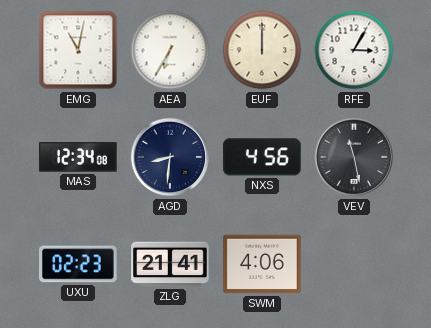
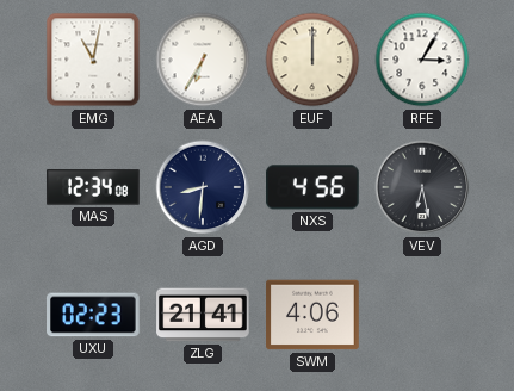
VEV: 11:28 -> 6:28 (422, 187)
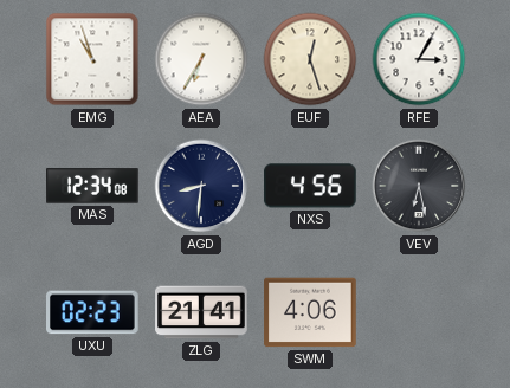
EMG: 11:02 -> 10:57 (92, 59)
EUF: 12:00 -> 12:27 (310, 59)
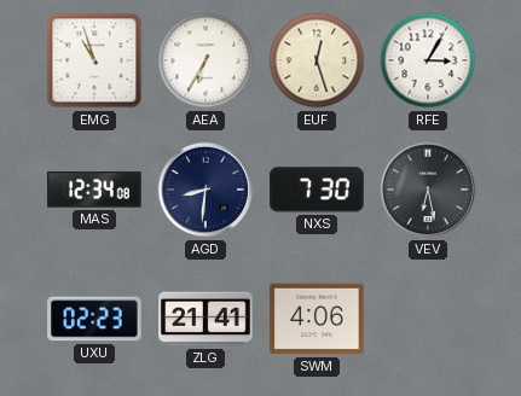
NXS: 4:56 -> 7:30 (318, 190)
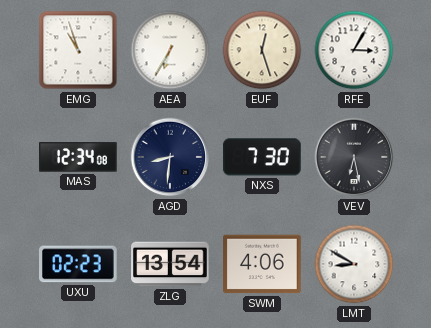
ZLG: 21:41 -> 13:54 (170, 264)
LMT: none -> 8:50 (354, 264)
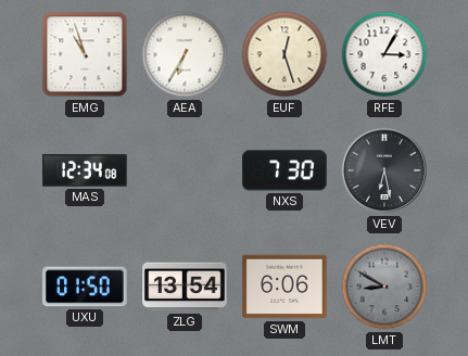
AGD: 8:31 -> none (170, 157)
UXU: 02:23 -> 01:50 (86, 287)
SWM: 4:06 -> 6:06 (284, 287)
LMT dial: white -> grey (384, 287)
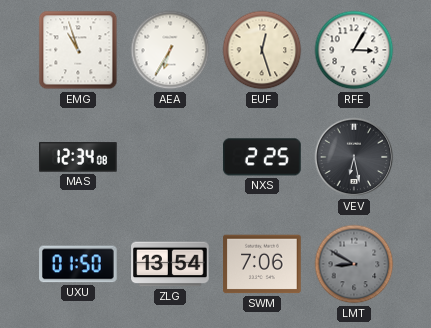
NXS: 7:30 -> 2:25 (263, 157)
SWM: 6:06 -> 7:06 (262, 264)
